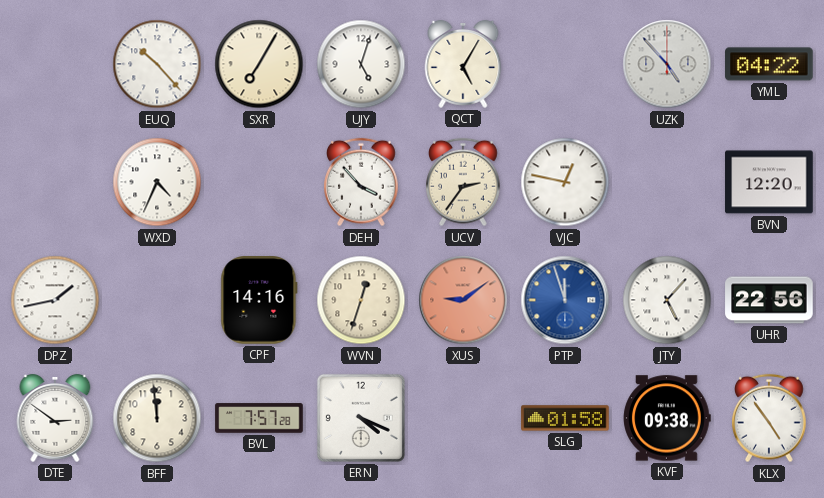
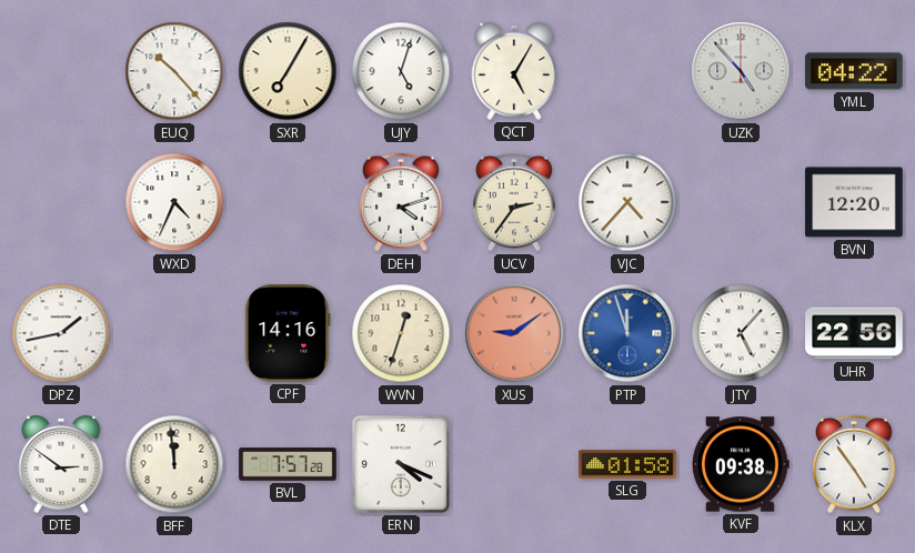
DEH: 3:53 -> 4:12 (402, 202)
VJC: 12:47 -> 4:37 (627, 202)
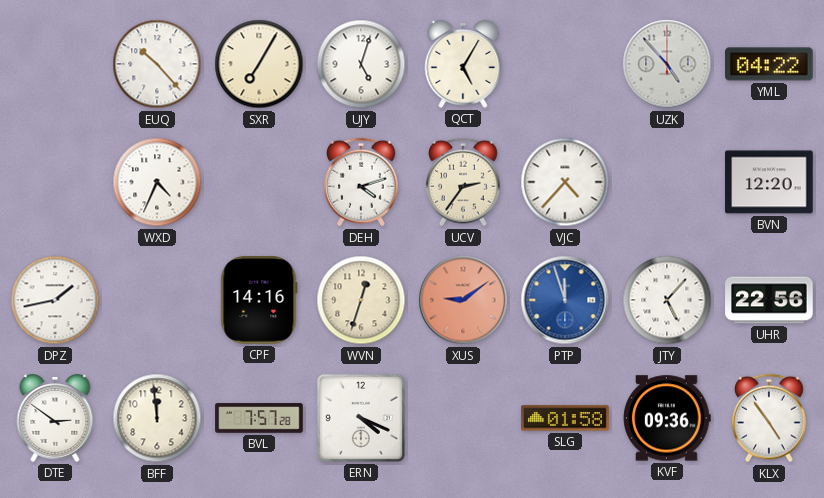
KVF: 09:38 -> 09:36 (667, 418)
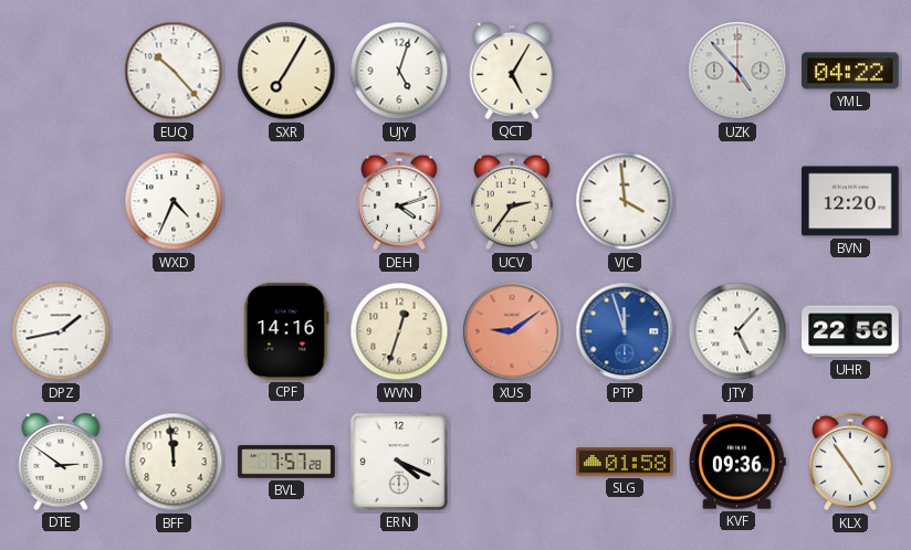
VJC: 4:37 -> 3:59 (625, 201)
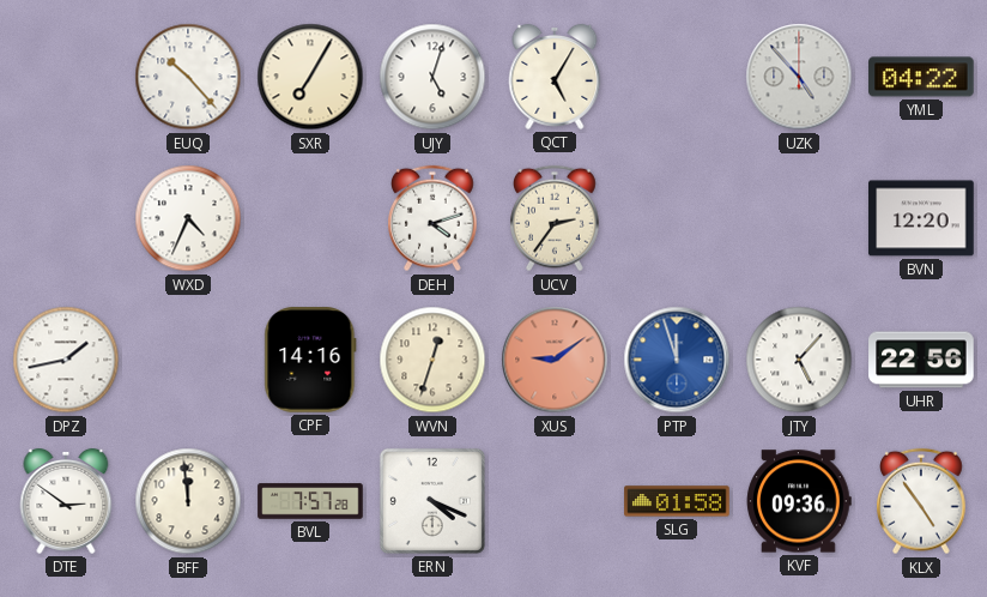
VJC: 3:59 -> none (625, 201)
